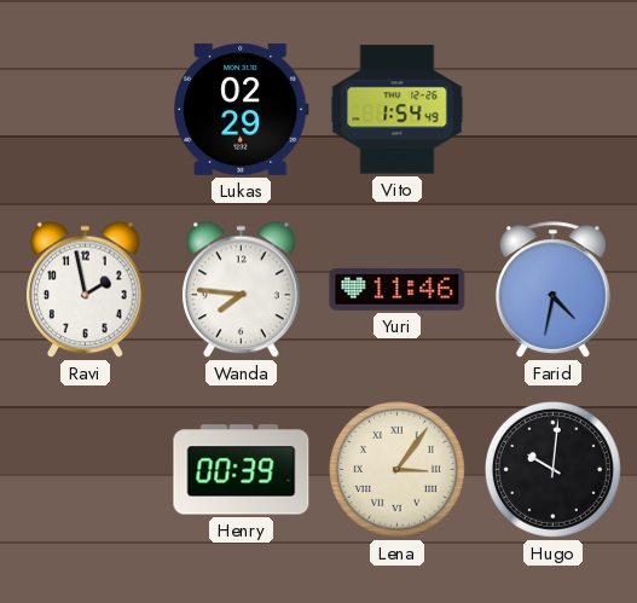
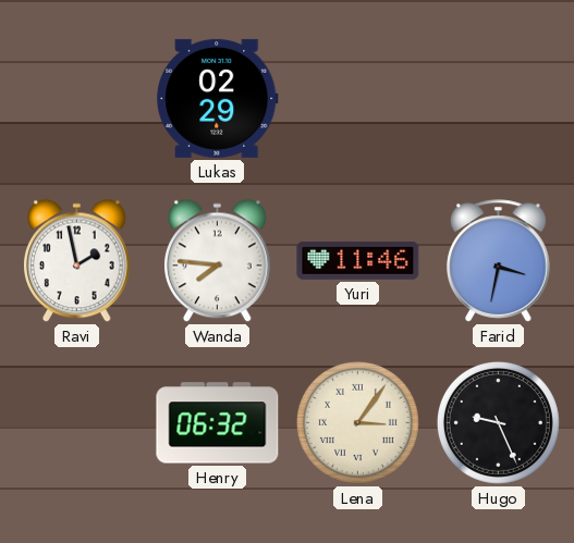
Vito: 1:54 -> none (398, 110)
Farid: 4:32 -> 3:32 (499, 261)
Henry: 00:39 -> 06:32 (218, 423)
Hugo: 10:01 -> 9:26 (498, 422)
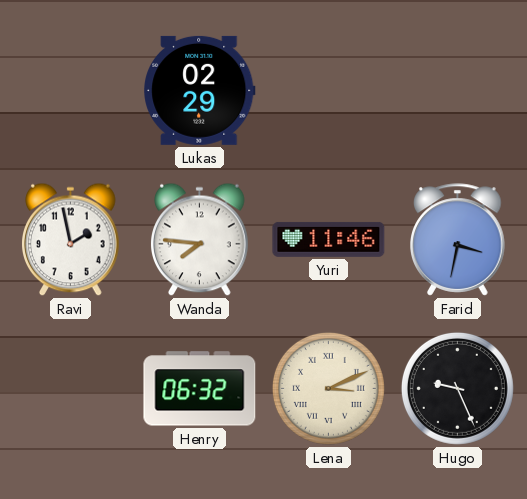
Lena: 3:06 -> 3:11 (328, 388)
